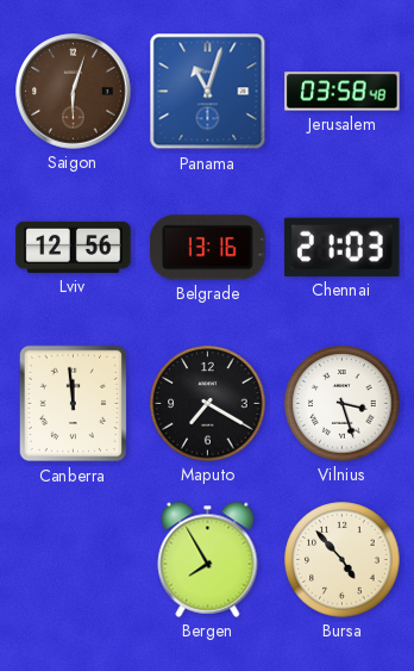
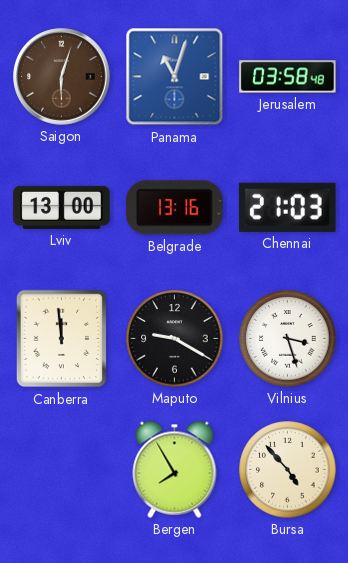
Lviv: 12:56 -> 13:00 (62, 207)
Maputo: 7:20 -> 9:20 (175, 339)
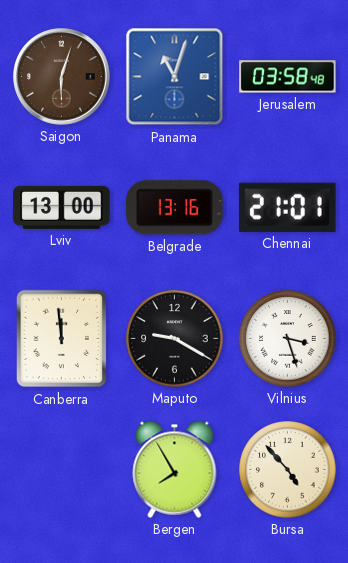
Chennai: 21:03 -> 21:01 (288, 207)
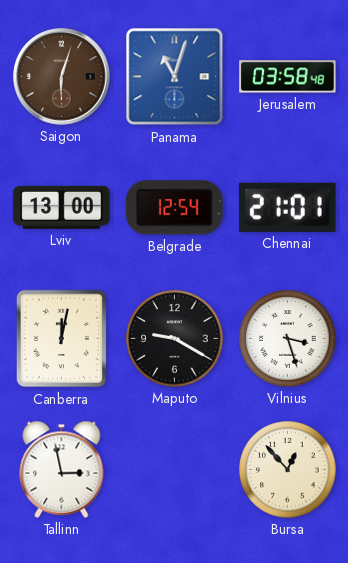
Belgrade: 13:16 -> 12:54 (175, 208)
Canberra: 11:59 -> 12:02 (62, 339)
Tallinn: none -> 2:58 (62, 469)
Bergen: 7:55 -> none (175, 469)
Bursa: 4:53 -> 12:53 (288, 470)
